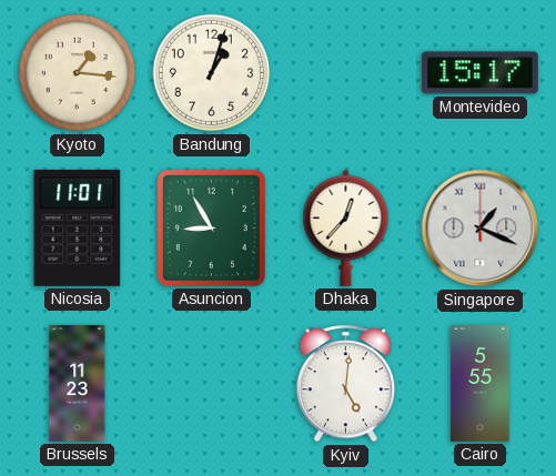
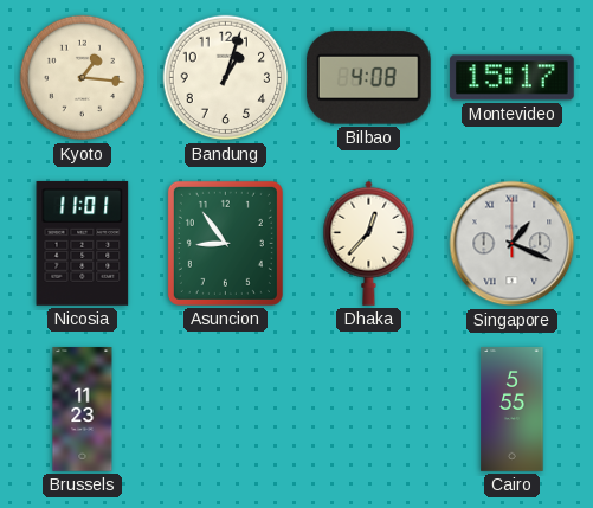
Bilbao: none -> 4:08 (368, 78)
Asuncion: 8:55 -> 8:54 (225, 243)
Kyiv: 5:01 -> none (346, 384)
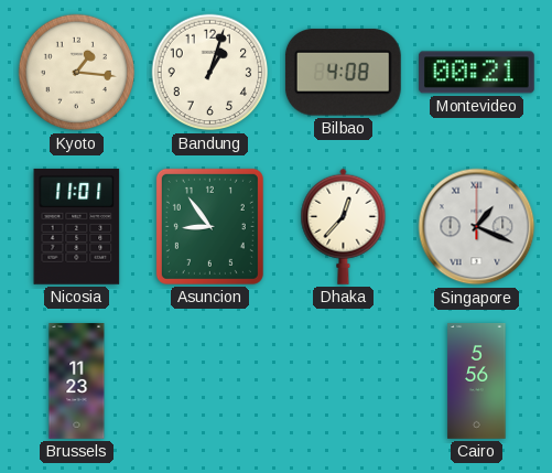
Montevideo: 15:17 -> 00:21 (476, 73)
Cairo: 5:55 -> 5:56 (477, 381)
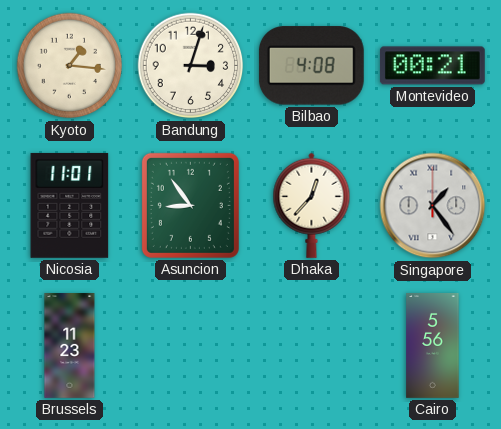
Bandung: 1:03 -> 3:03 (191, 66)
Singapore: 1:19 -> 1:24 (433, 206)
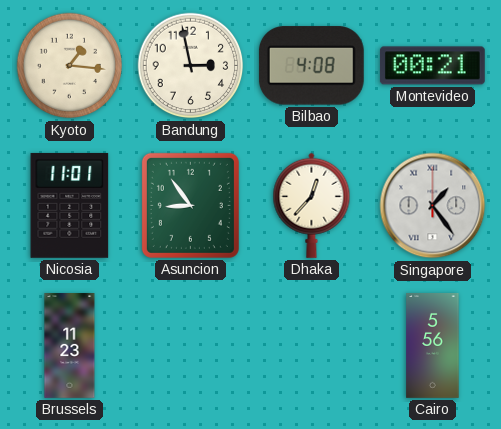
Bandung: 3:03 -> 2:58 (191, 66)
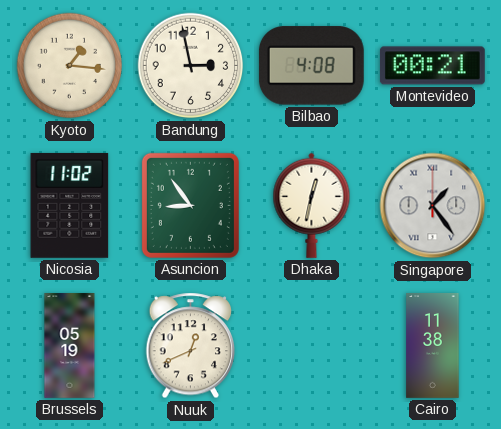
Nicosia: 11:01 -> 11:02 (70, 205)
Dhaka: 12:37 -> 12:32 (312, 205)
Brussels: 11:23 -> 05:19 (70, 346)
Nuuk: none -> 12:41 (191, 346)
Cairo: 5:56 -> 11:38 (433, 346)
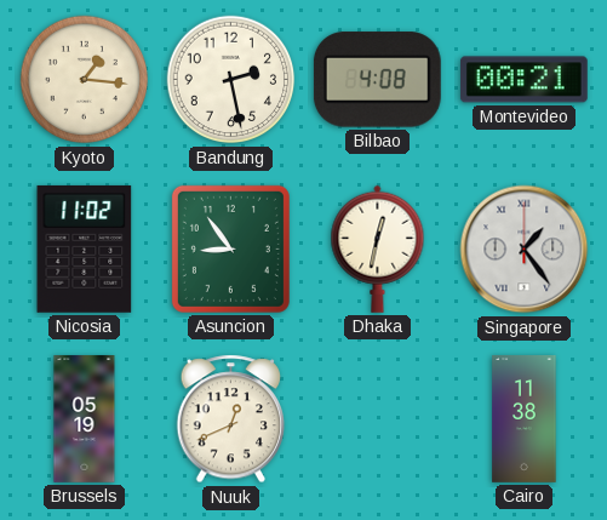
Bandung: 2:58 -> 2:28 (231, 80)
